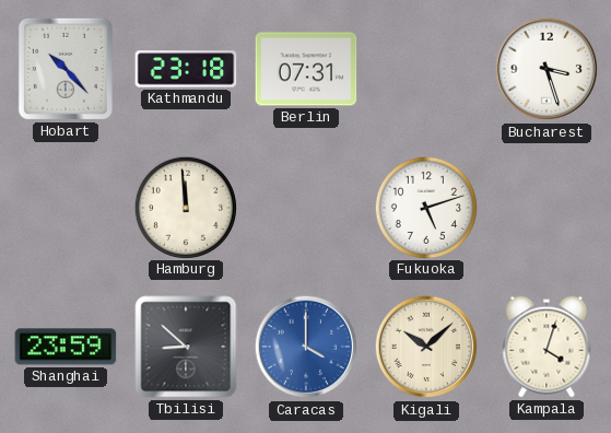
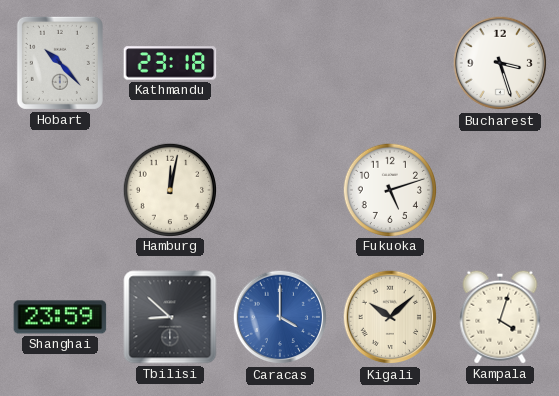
Berlin: 07:31 -> none (306, 69)
Hamburg: 11:59 -> 12:02 (169, 189)
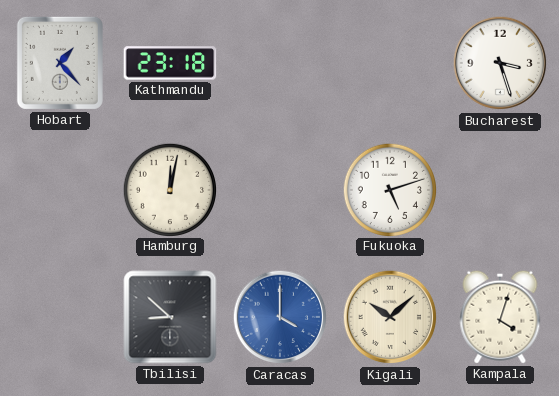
Hobart: 10:23 -> 1:23 (60, 63)
Shanghai: 23:59 -> none (60, 317)
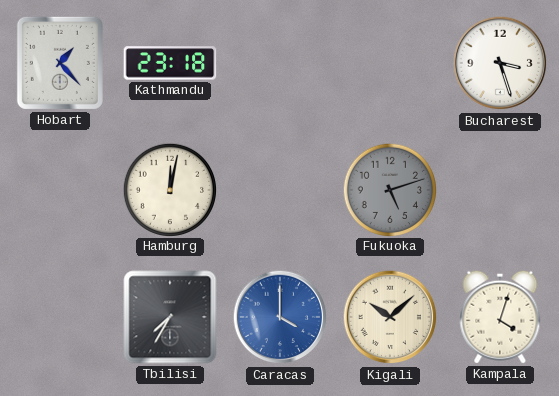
Fukuoka dial: white -> grey (389, 189)
Tbilisi: 8:52 -> 7:35 (170, 317)
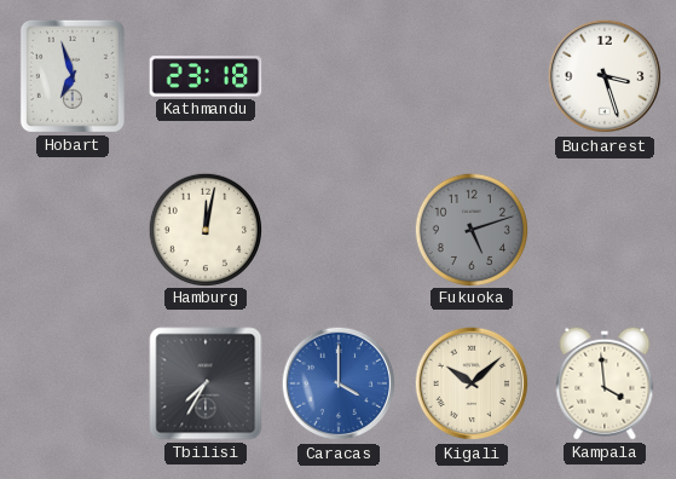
Hobart: 1:23 -> 6:57 (73, 76)
Kampala: 4:03 -> 3:59 (605, 383)
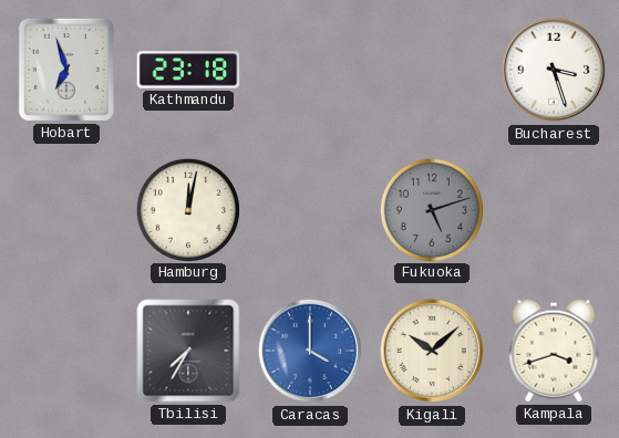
Kampala: 3:59 -> 3:42 (554, 351)
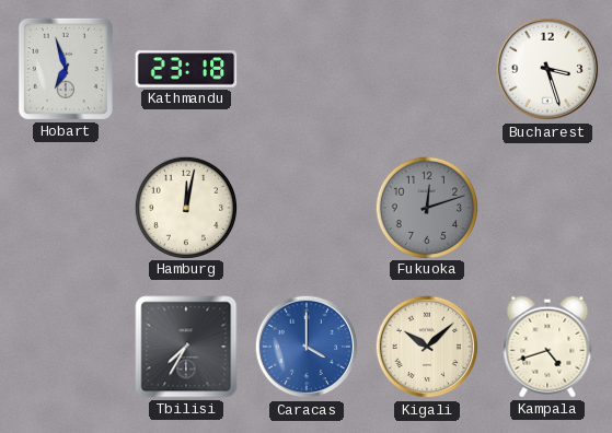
Fukuoka: 5:12 -> 12:12 (426, 207)
Kampala: 3:42 -> 4:42 (547, 347)
